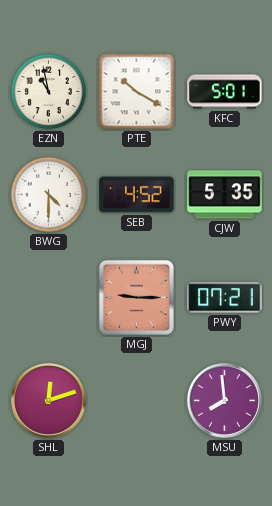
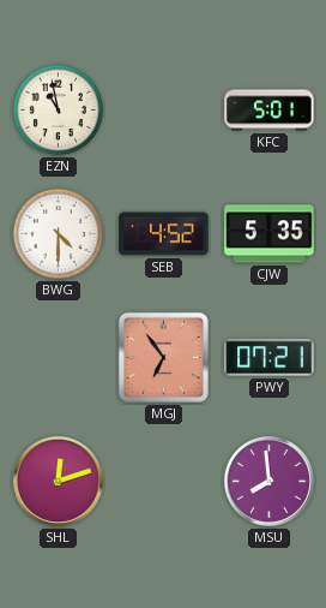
PTE: 10:20 -> none (137, 92)
MGJ: 9:15 -> 6:54 (163, 357)
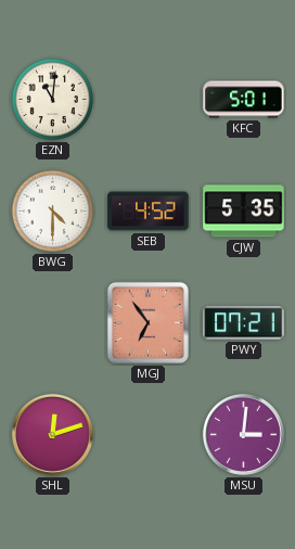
EZN: 10:58 -> 11:01 (53, 100)
MSU: 7:59 -> 3:01 (243, 434)
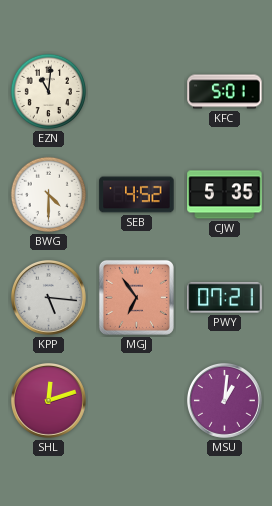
KPP: none -> 5:16 (48, 297)
MSU: 3:01 -> 1:01 (224, 400)
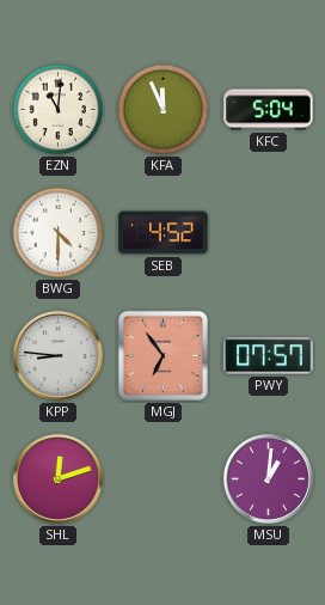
KFA: none -> 11:56 (164, 110)
KFC: 5:01 -> 5:04 (269, 110)
CJW: 5:35 -> none (225, 195)
KPP: 5:16 -> 8:46 (57, 355)
PWY: 07:21 -> 07:57 (269, 356)
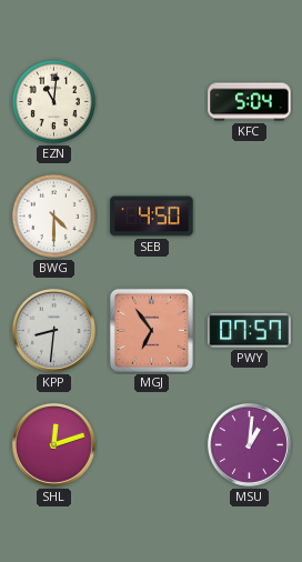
KFA: 11:56 -> none (164, 110)
SEB: 4:52 -> 4:50 (152, 217)
KPP: 8:46 -> 8:31 (53, 330)
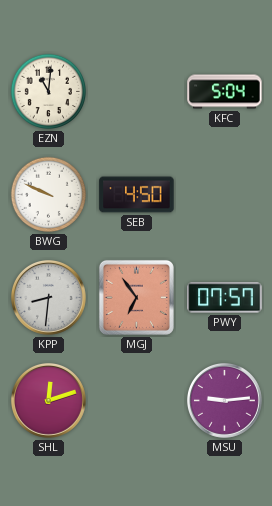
BWG: 4:30 -> 9:49 (49, 195)
MSU: 1:01 -> 9:14 (224, 400)
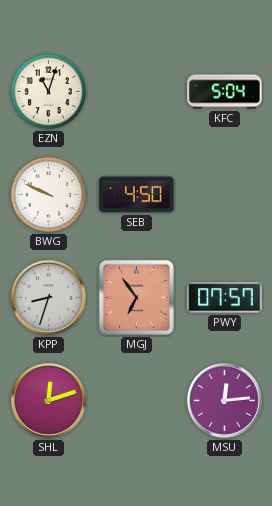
EZN: 11:01 -> 11:03 (49, 92)
KPP: 8:31 -> 8:33 (48, 297)
MSU: 9:14 -> 12:14 (224, 400)
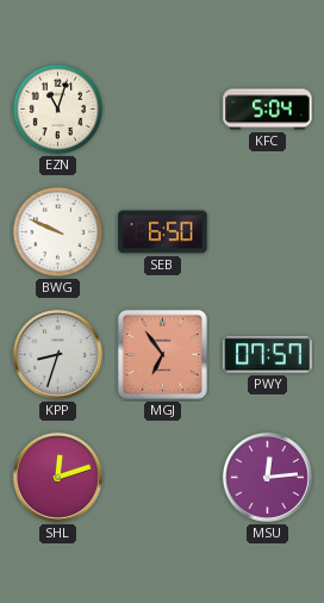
SEB: 4:50 -> 6:50 (163, 232)
